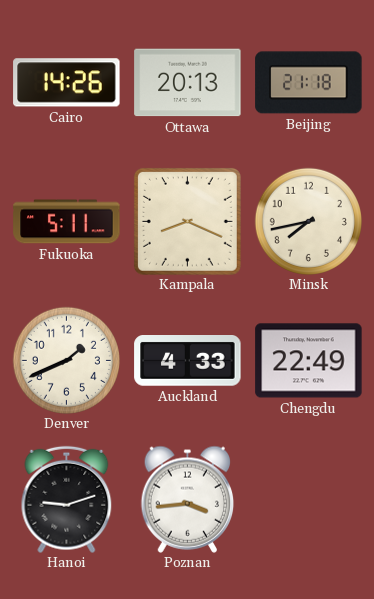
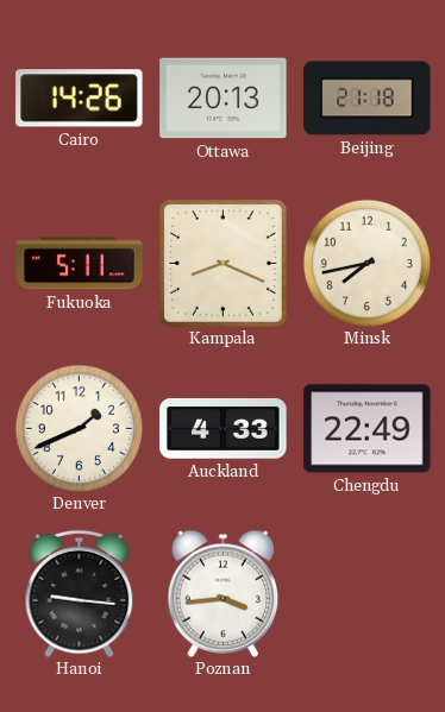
Hanoi: 9:12 -> 9:16 (80, 593)
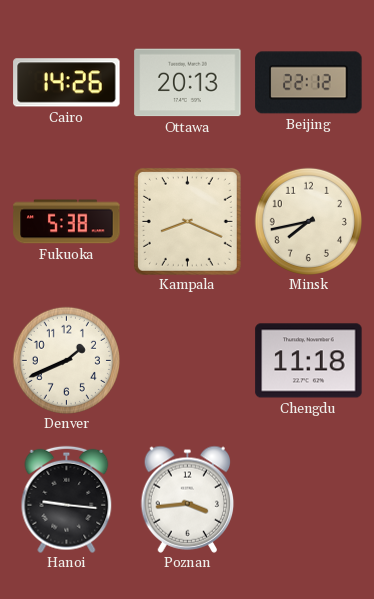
Beijing: 21:18 -> 22:12 (309, 83)
Fukuoka: 5:11 -> 5:38 (67, 222)
Auckland: 4:33 -> none (224, 429)
Chengdu: 22:49 -> 11:18 (309, 361)
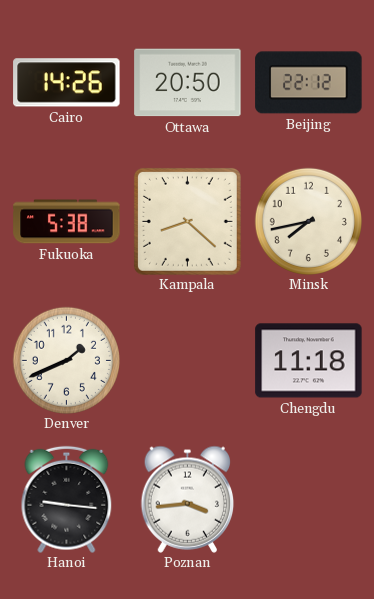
Ottawa: 20:13 -> 20:50 (188, 83)
Kampala: 8:19 -> 8:22 (187, 221)
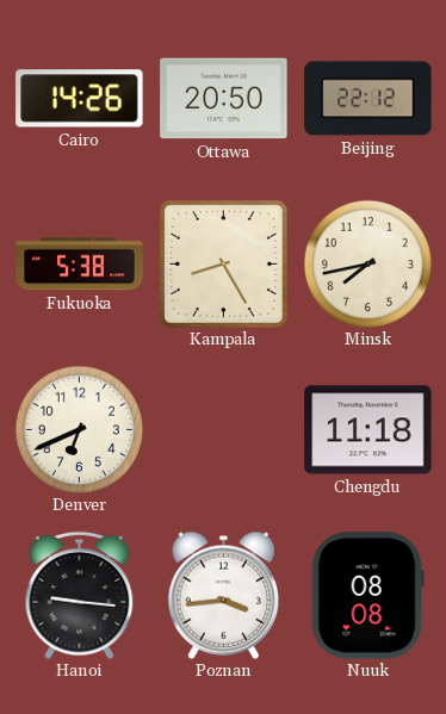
Kampala: 8:22 -> 8:25 (223, 263)
Denver: 1:41 -> 6:41 (79, 429)
Nuuk: none -> 08:08 (367, 596)
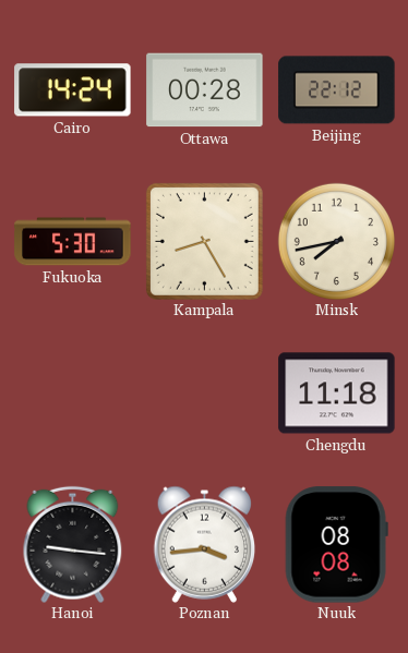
Cairo: 14:26 -> 14:24 (73, 90)
Ottawa: 20:50 -> 00:28 (205, 90)
Fukuoka: 5:38 -> 5:30 (73, 242)
Denver: 6:41 -> none (79, 429)
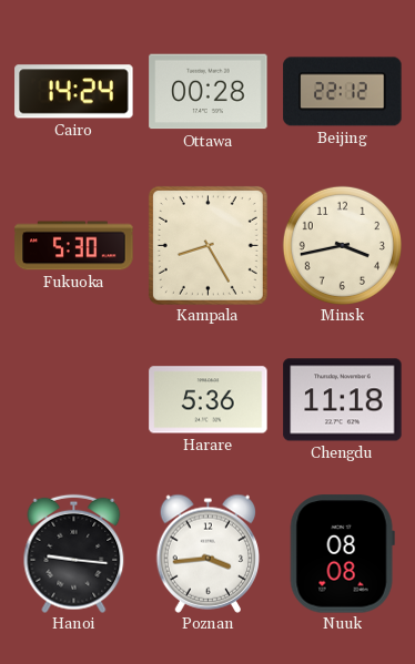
Minsk: 7:43 -> 3:43 (342, 245)
Harare: none -> 5:36 (209, 400)
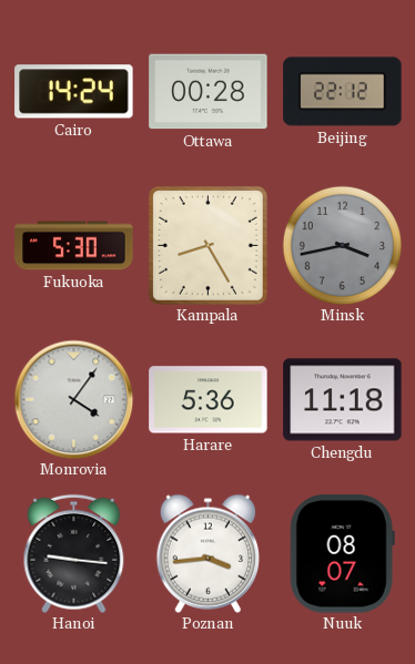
Minsk dial: cream -> grey (342, 245)
Monrovia: none -> 4:06 (73, 399)
Nuuk: 08:08 -> 08:07 (342, 554)
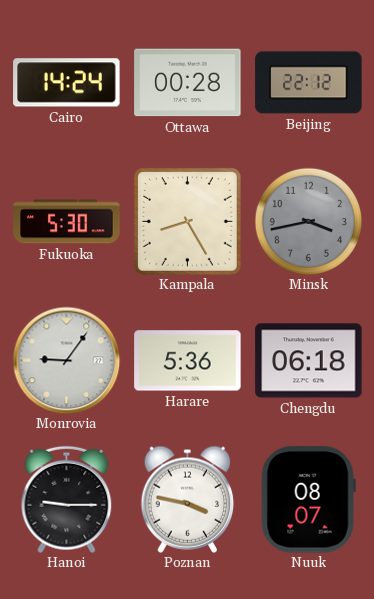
Monrovia: 4:06 -> 9:06 (66, 360)
Chengdu: 11:18 -> 06:18 (309, 361)
Hanoi: 9:16 -> 9:15 (67, 499)
Poznan: 3:44 -> 3:47 (188, 499)
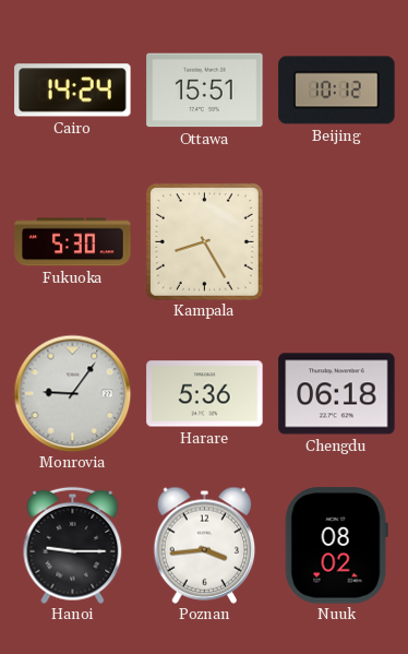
Ottawa: 00:28 -> 15:51 (205, 91)
Beijing: 22:12 -> 10:12 (337, 91)
Minsk: 3:43 -> none (308, 221)
Poznan: 3:47 -> 3:44 (205, 545)
Nuuk: 08:07 -> 08:02 (336, 546)
